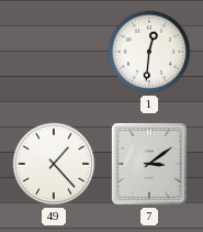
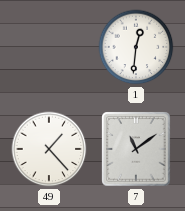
7: 3:09 -> 11:09 (136, 149)
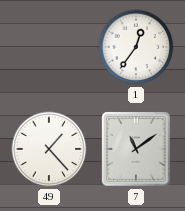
1: 12:31 -> 12:36 (136, 47)
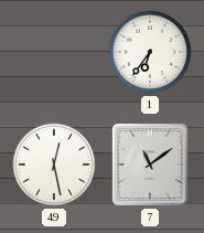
1: 12:36 -> 6:36 (150, 52)
49: 1:23 -> 12:28 (54, 165)
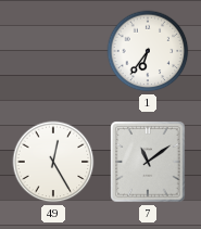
49: 12:28 -> 12:25 (53, 162)
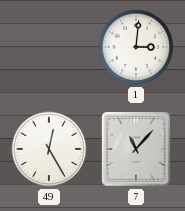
1: 6:36 -> 3:01 (136, 47)
7: 11:09 -> 11:07 (136, 149)
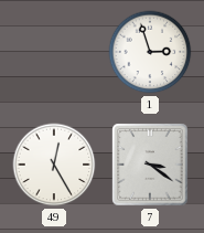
1: 3:01 -> 2:57 (150, 52)
7: 11:07 -> 3:21 (150, 165)
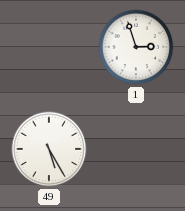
49: 12:25 -> 5:25 (49, 149)
7: 3:21 -> none (150, 165)
